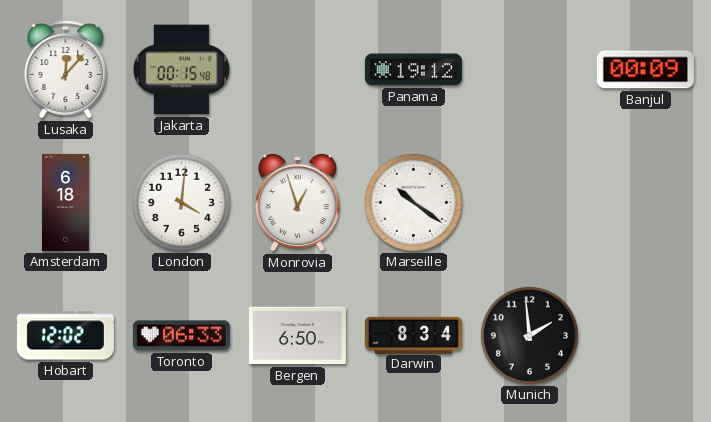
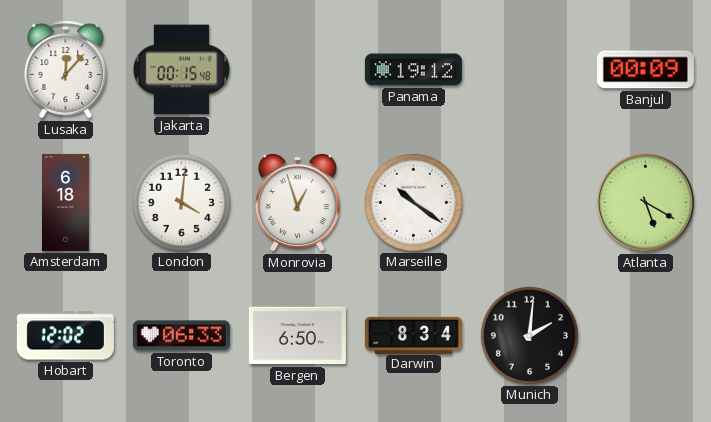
Atlanta: none -> 5:20 (646, 203)
Munich: 1:59 -> 2:01 (529, 335)
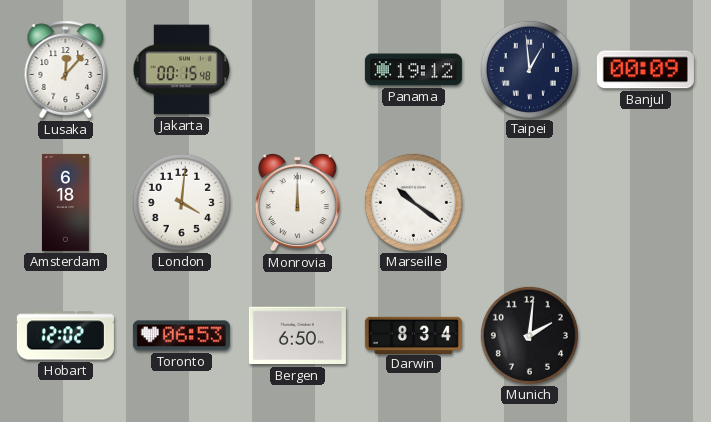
Taipei: none -> 12:59 (529, 69)
Monrovia: 12:57 -> 12:00 (297, 203)
Atlanta: 5:20 -> none (646, 203)
Toronto: 06:33 -> 06:53 (181, 336)
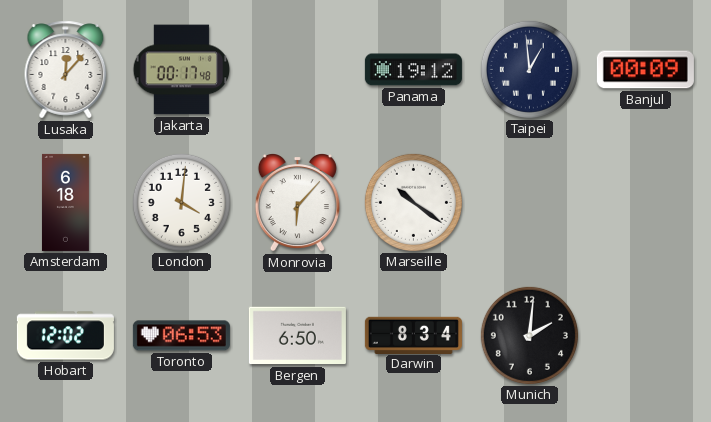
Jakarta: 00:15 -> 00:17 (182, 70)
Monrovia: 12:00 -> 6:07 (297, 203)
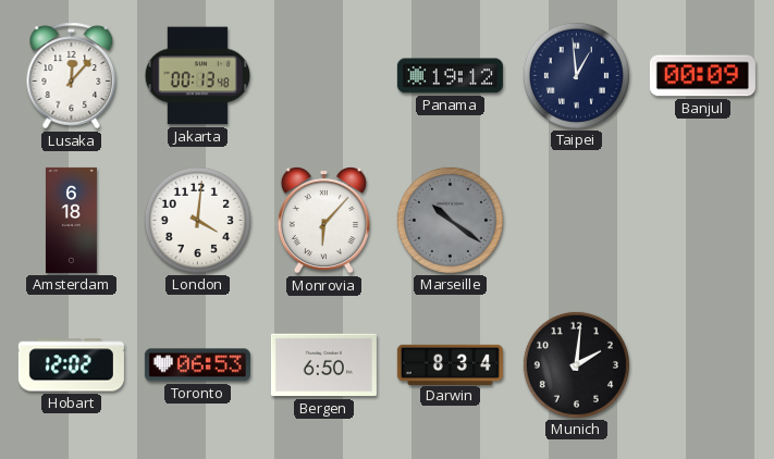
Jakarta: 00:17 -> 00:13 (198, 76)
Marseille dial: white -> grey (450, 220)
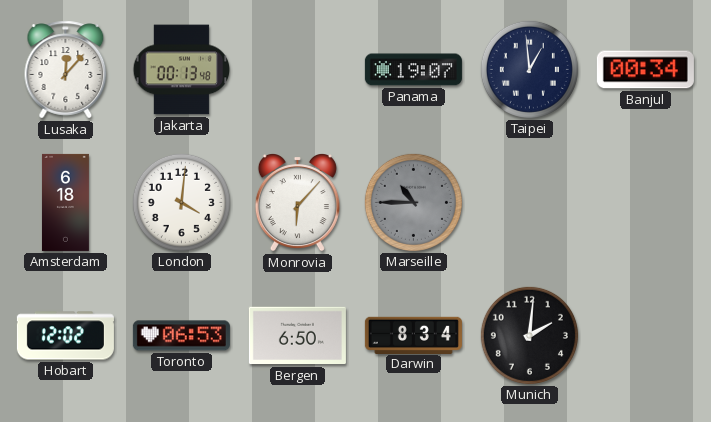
Panama: 19:12 -> 19:07 (413, 70)
Banjul: 00:09 -> 00:34 (645, 70)
Marseille: 10:21 -> 10:45 (413, 202)
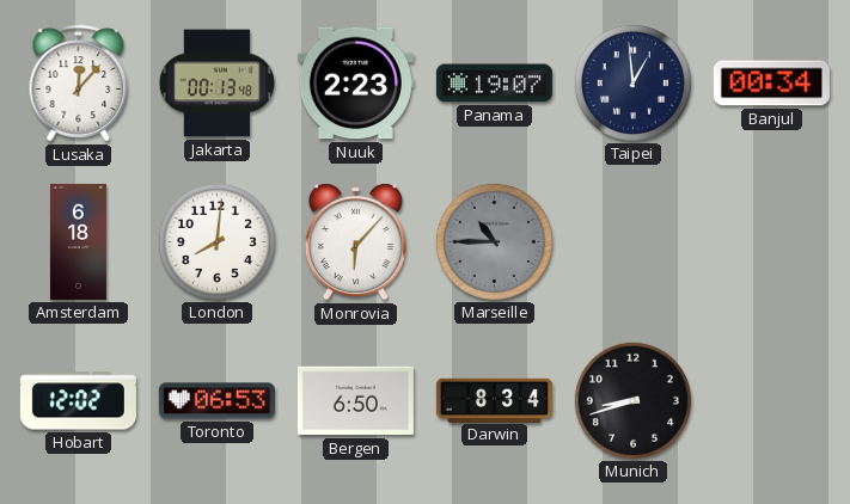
Nuuk: none -> 2:23 (355, 84)
London: 4:01 -> 8:01 (216, 241)
Munich: 2:01 -> 8:42 (632, 400)
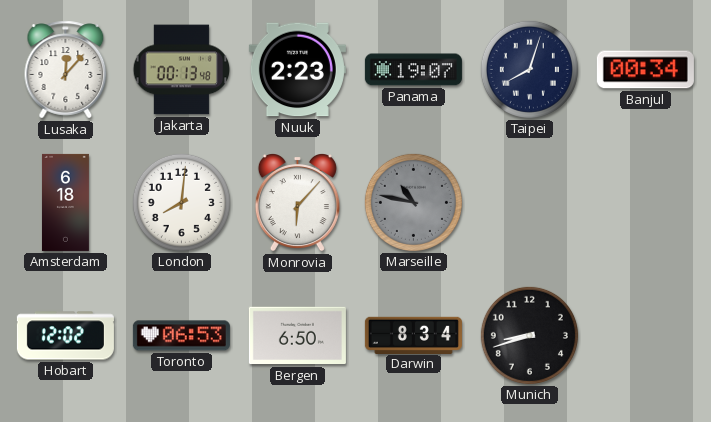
Taipei: 12:59 -> 8:03 (529, 69)
Marseille: 10:45 -> 10:47 (413, 202)
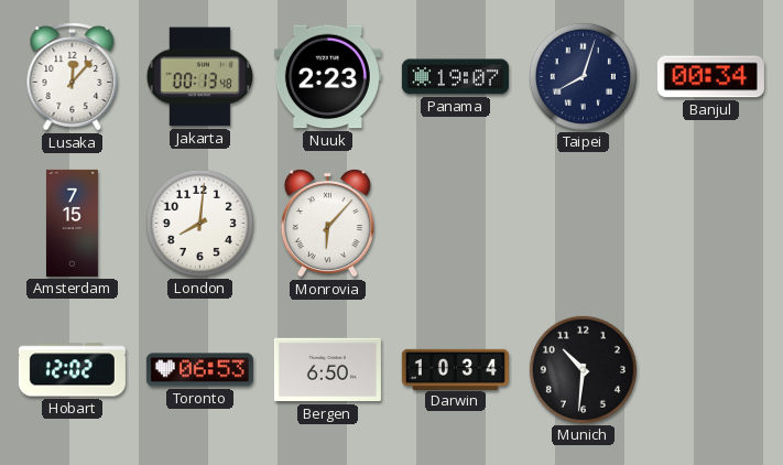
Amsterdam: 6:18 -> 7:15 (72, 223)
Marseille: 10:47 -> none (413, 202)
Darwin: 8:34 -> 10:34 (455, 369)
Munich: 8:42 -> 10:31 (583, 369)
